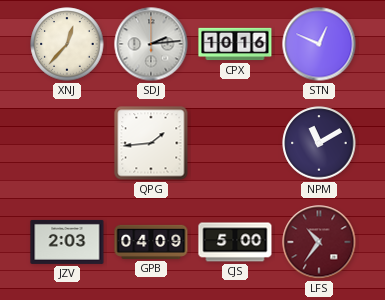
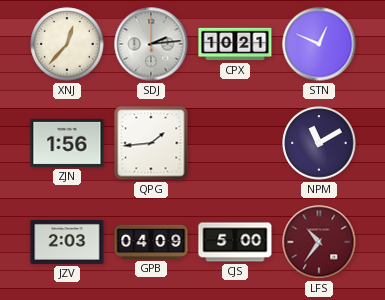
CPX: 10:16 -> 10:21 (235, 44)
ZJN: none -> 1:56 (67, 143)
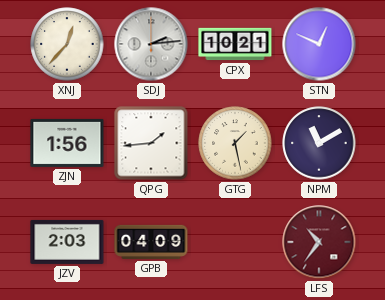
GTG: none -> 1:28 (235, 143)
CJS: 5:00 -> none (235, 242)
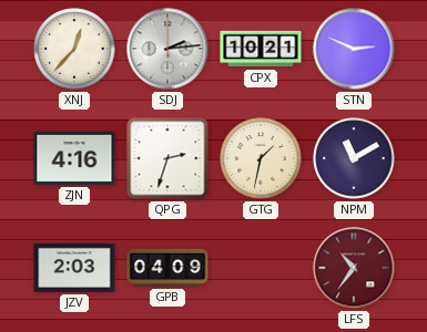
STN: 12:49 -> 2:49 (354, 49)
ZJN: 1:56 -> 4:16 (74, 158)
QPG: 1:44 -> 2:33 (167, 158)
GTG: 1:28 -> 1:32 (261, 158)
